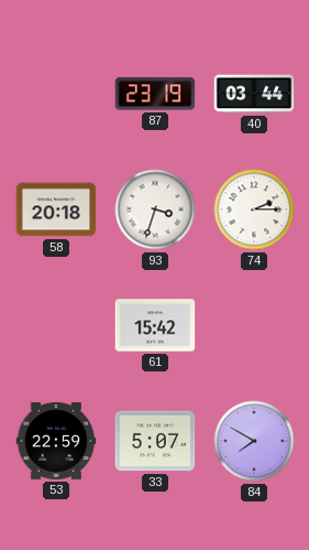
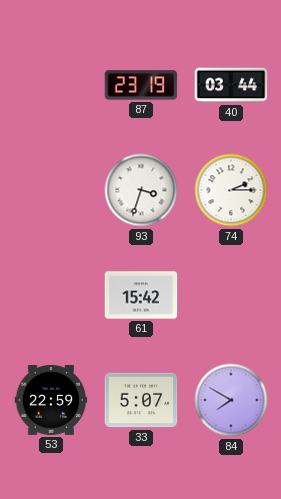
58: 20:18 -> none (56, 209)
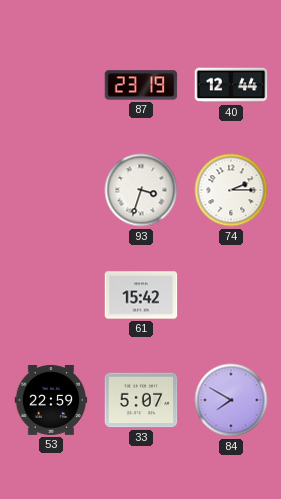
40: 03:44 -> 12:44 (231, 85)
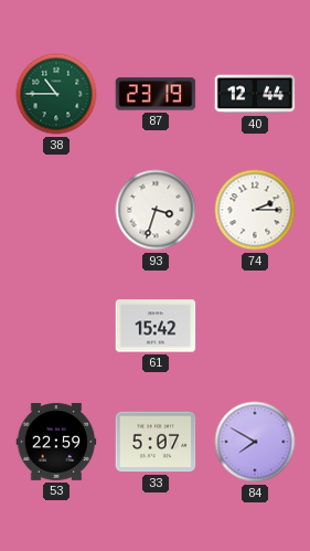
38: none -> 10:45 (56, 94)
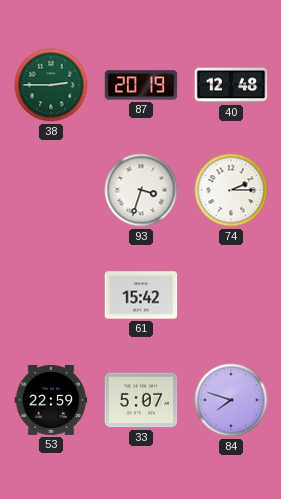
38: 10:45 -> 2:45 (51, 85)
87: 23:19 -> 20:19 (141, 85)
40: 12:44 -> 12:48 (231, 85)
84: 7:50 -> 7:48 (231, 400)
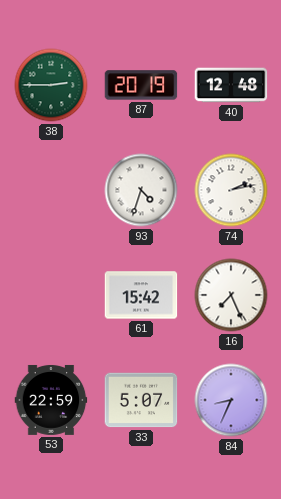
93: 3:33 -> 4:33 (141, 190)
74: 2:15 -> 2:13 (231, 190)
16: none -> 7:26 (231, 295)
84: 7:48 -> 8:34 (231, 400)
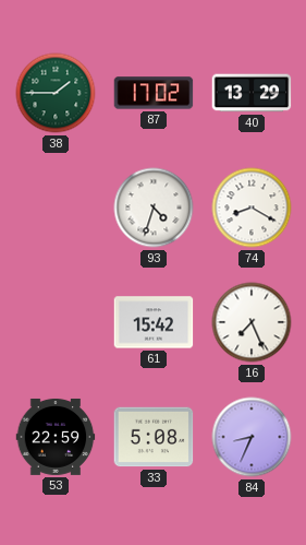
38: 2:45 -> 1:45 (56, 93)
87: 20:19 -> 17:02 (154, 93)
40: 12:48 -> 13:29 (252, 93)
74: 2:13 -> 8:20 (252, 208)
33: 5:07 -> 5:08 (154, 437)
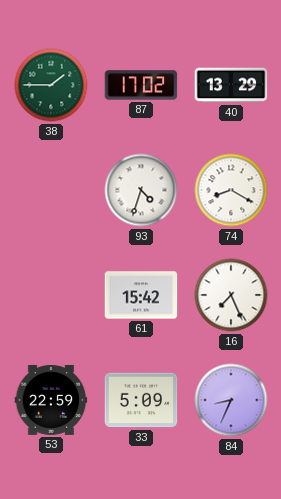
33: 5:08 -> 5:09 (141, 400)
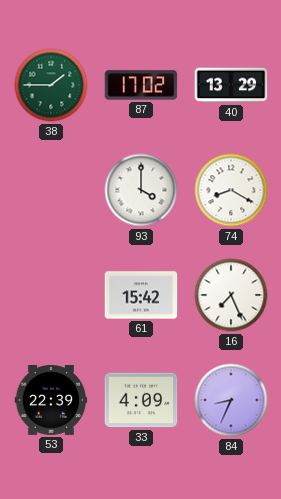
93: 4:33 -> 4:00 (141, 190)
53: 22:59 -> 22:39 (51, 400)
33: 5:09 -> 4:09 (141, 400)
